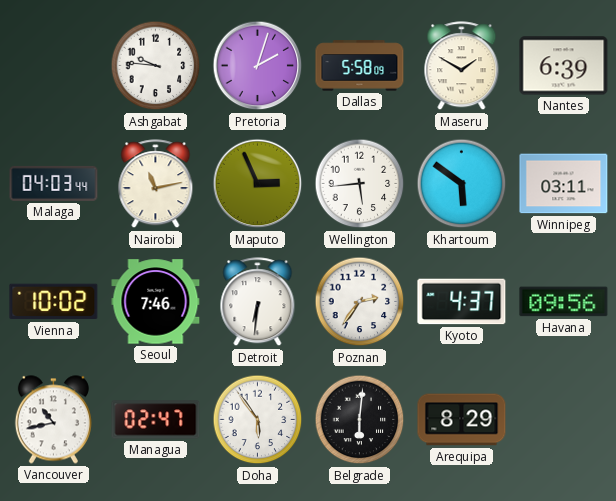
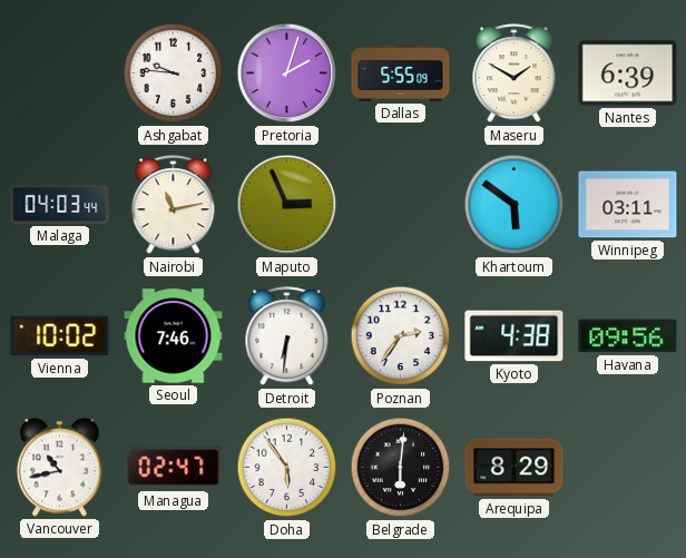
Dallas: 5:58 -> 5:55 (401, 74)
Wellington: 5:44 -> none (360, 184)
Kyoto: 4:37 -> 4:38 (514, 336)
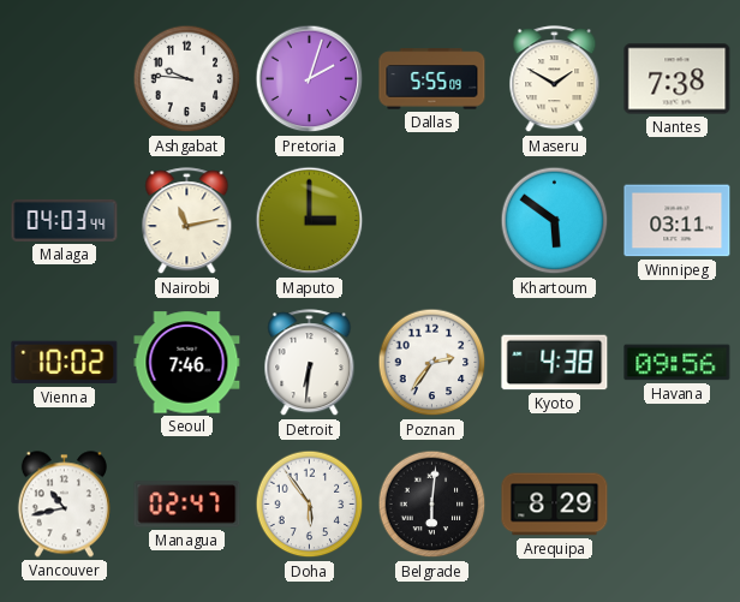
Nantes: 6:39 -> 7:38 (678, 79)
Maputo: 2:56 -> 3:00 (310, 221)
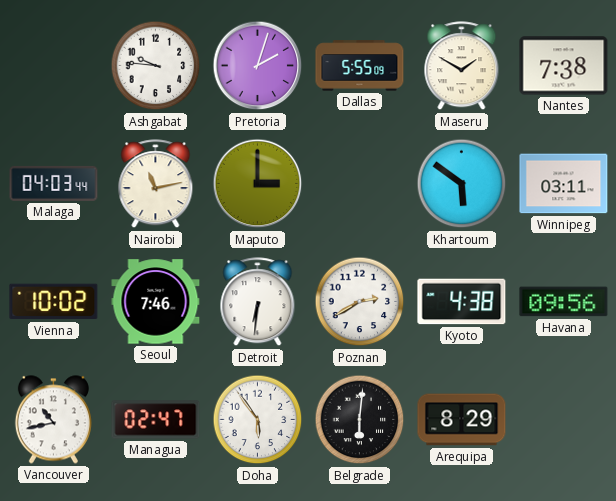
Poznan: 2:36 -> 2:40 (360, 302)
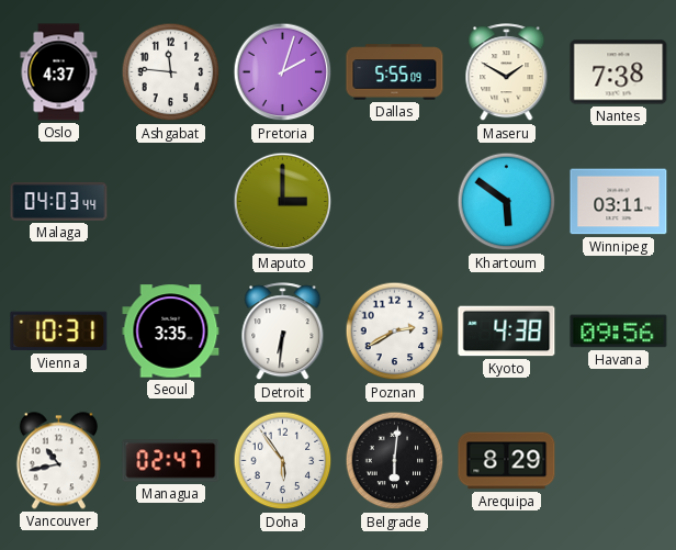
Oslo: none -> 4:37 (59, 72)
Ashgabat: 9:46 -> 11:46 (171, 72)
Nairobi: 11:13 -> none (156, 184)
Vienna: 10:02 -> 10:31 (59, 332)
Seoul: 7:46 -> 3:35 (171, 332)
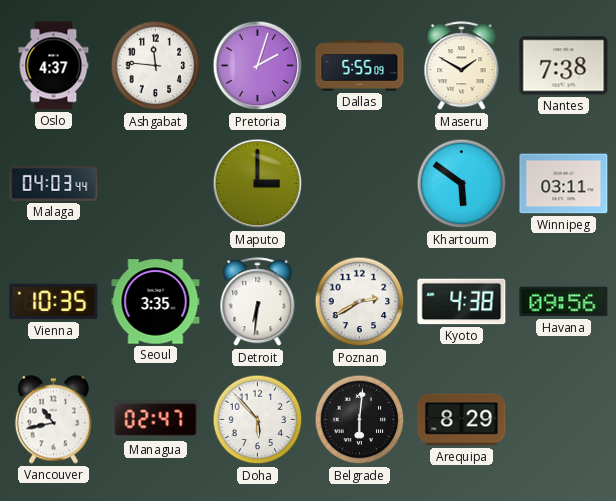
Vienna: 10:31 -> 10:35 (54, 302)
Doha: 5:54 -> 5:53 (258, 420)
